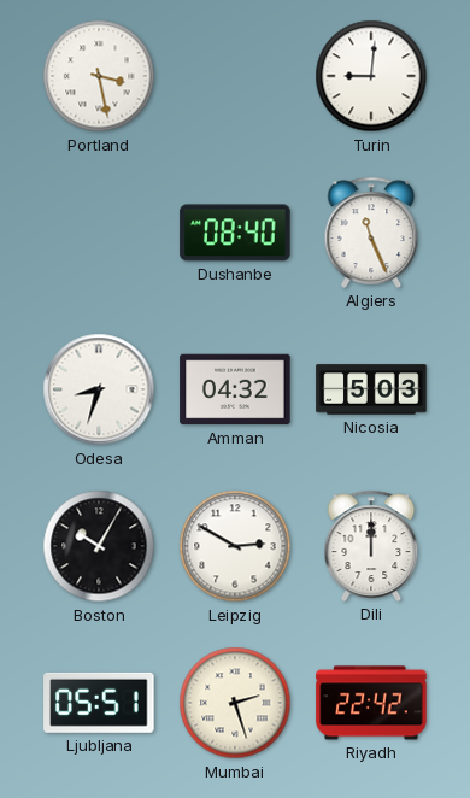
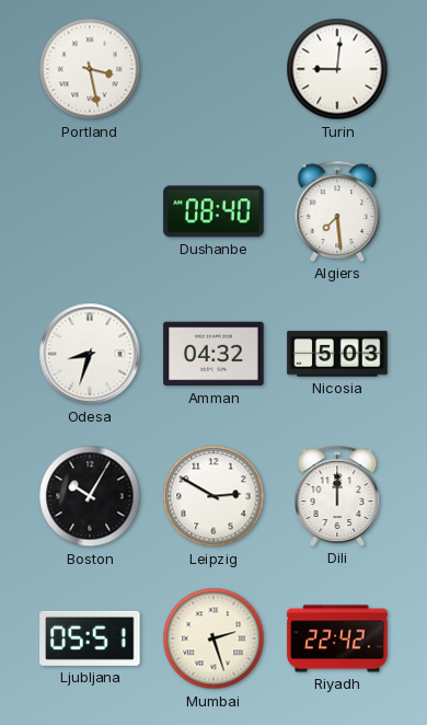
Algiers: 11:26 -> 7:29 (337, 211)
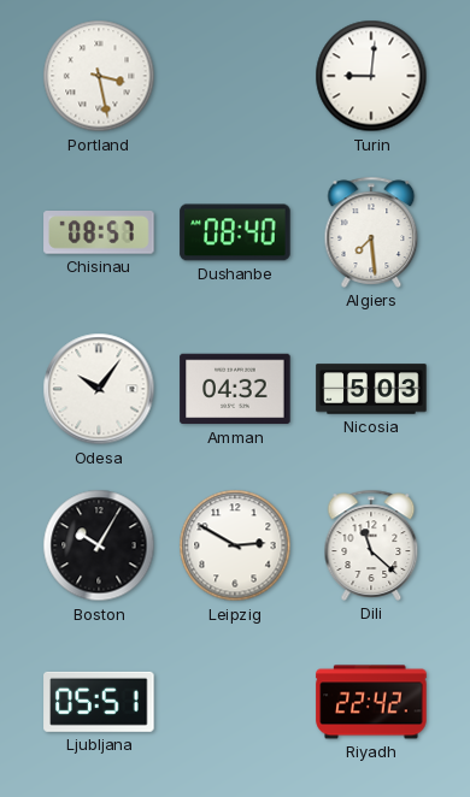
Chisinau: none -> 08:57 (99, 234)
Odesa: 8:33 -> 10:06 (99, 389)
Dili: 12:00 -> 11:22 (371, 545)
Mumbai: 2:27 -> none (214, 638)
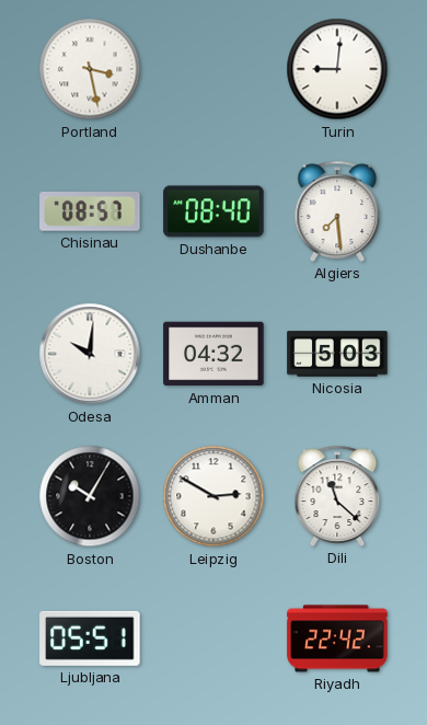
Odesa: 10:06 -> 10:01 (90, 354)
